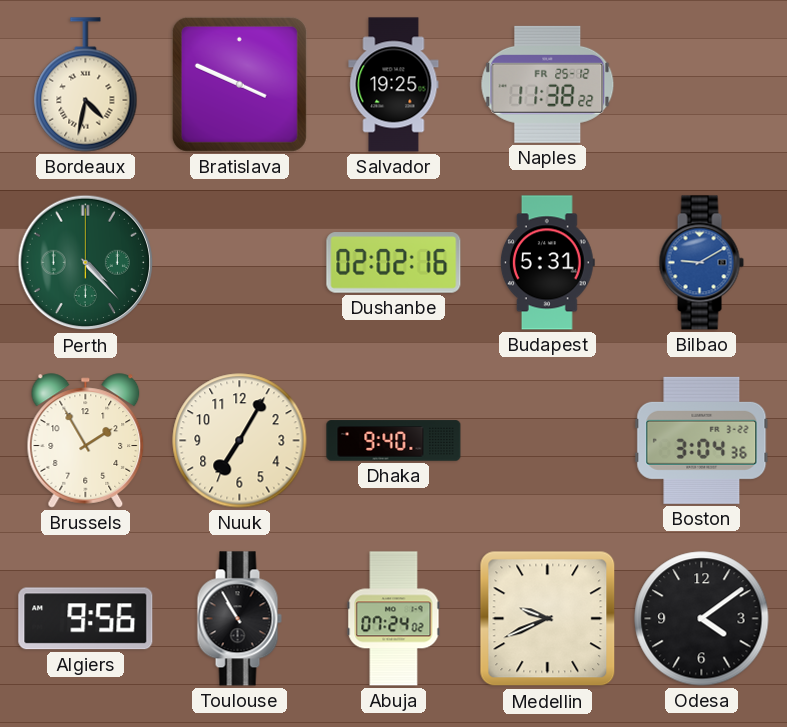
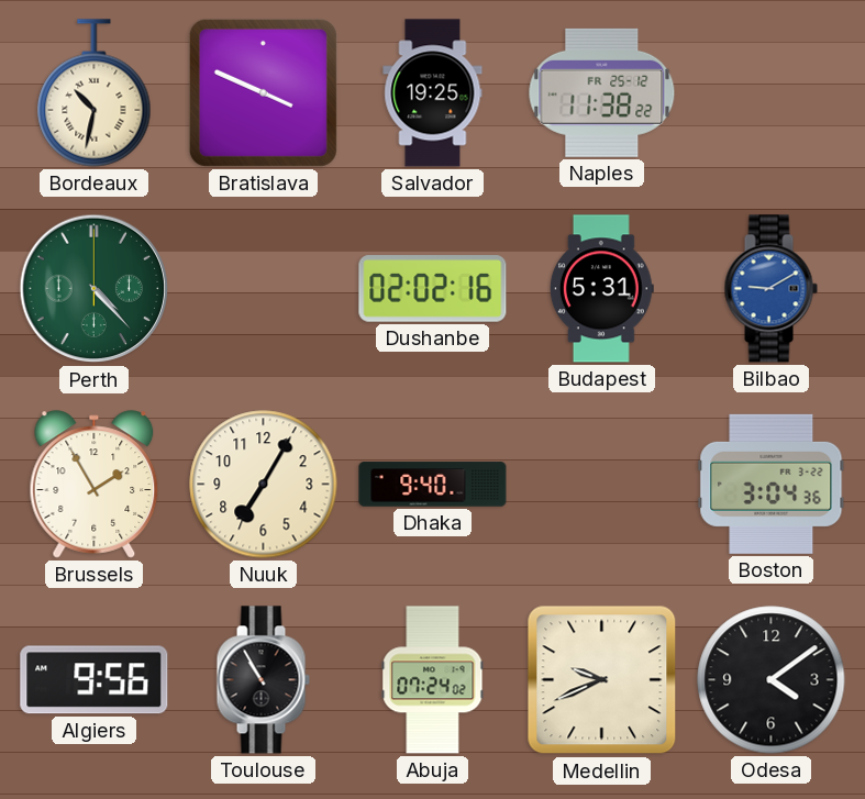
Bordeaux: 4:32 -> 10:32 (95, 93)
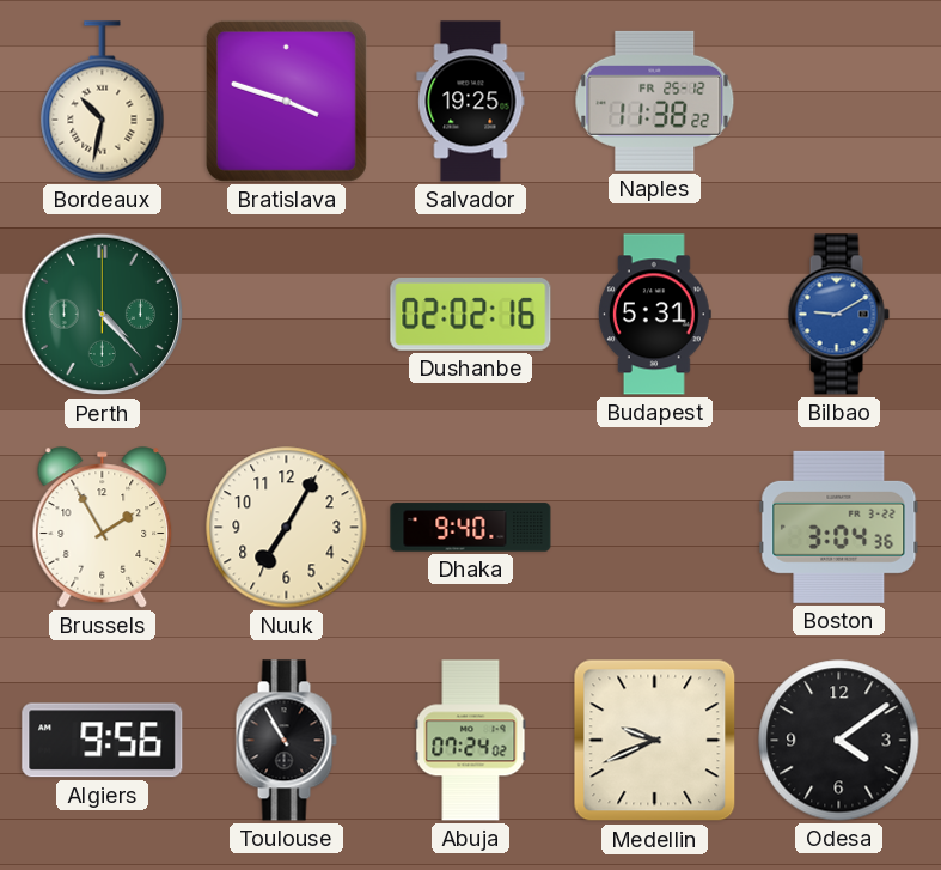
Bratislava: 3:49 -> 3:48 (286, 101)
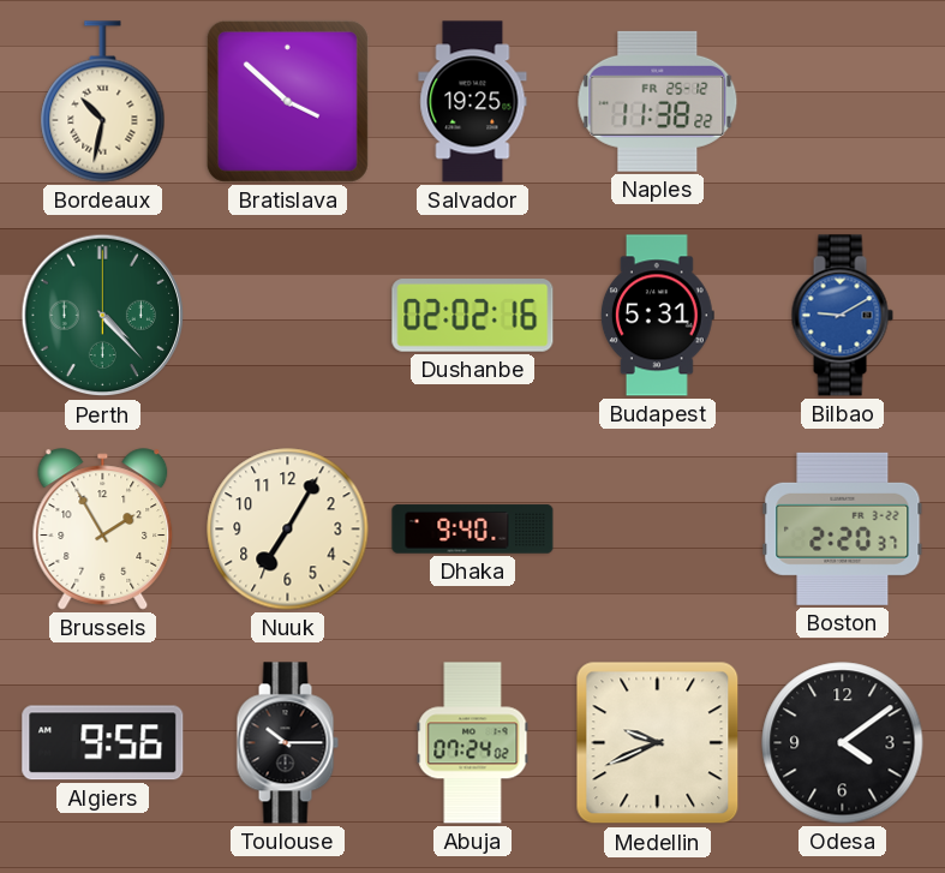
Bratislava: 3:48 -> 3:52 (287, 101)
Boston: 3:04 -> 2:20 (843, 528)
Toulouse: 10:55 -> 10:15 (287, 743)
